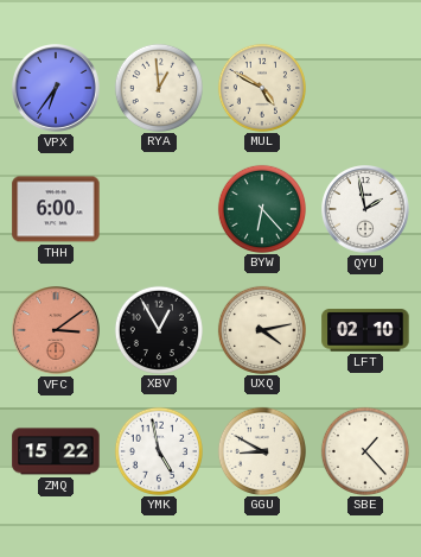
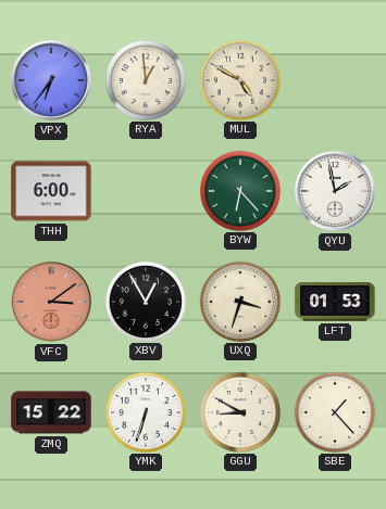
UXQ: 4:13 -> 3:33 (239, 301)
LFT: 02:10 -> 01:53 (335, 302)
YMK: 4:58 -> 6:33 (145, 411)
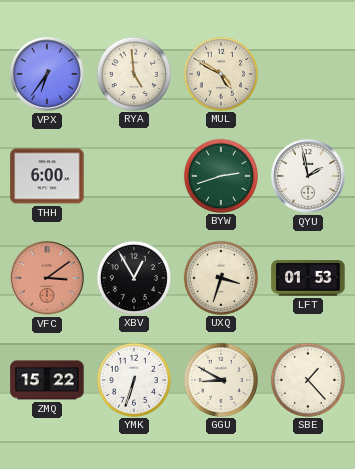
RYA: 12:59 -> 4:59 (133, 73)
BYW: 6:23 -> 2:42 (220, 175)
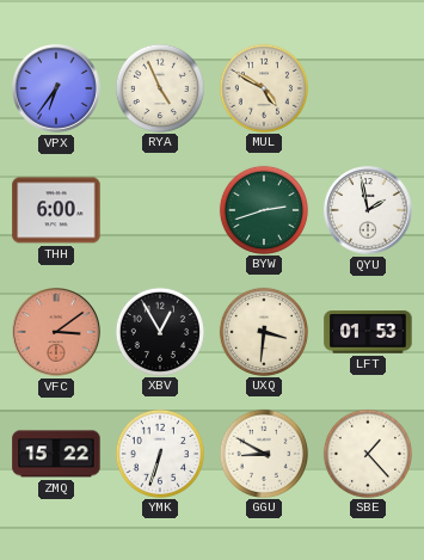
RYA: 4:59 -> 4:56 (159, 87)
UXQ: 3:33 -> 3:31 (263, 331)
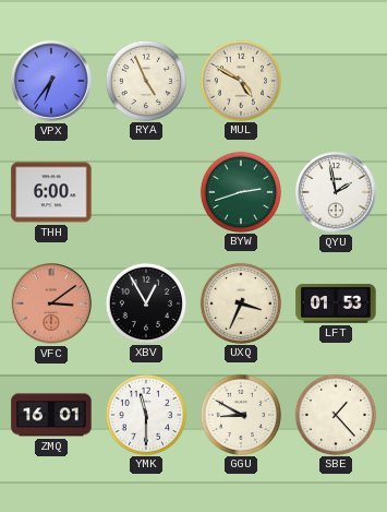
UXQ: 3:31 -> 3:34 (240, 302)
ZMQ: 15:22 -> 16:01 (51, 415)
YMK: 6:33 -> 11:30 (145, 414)
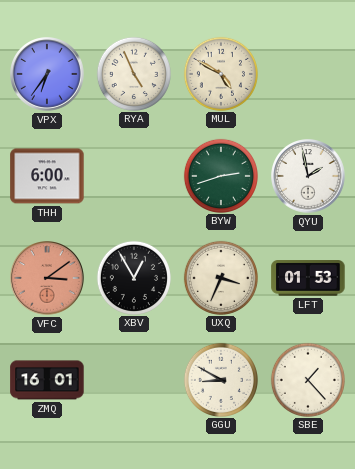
YMK: 11:30 -> none (145, 414)
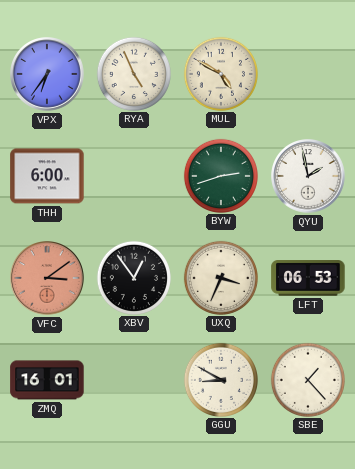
XBV: 12:55 -> 12:54 (133, 277)
LFT: 01:53 -> 06:53 (308, 278)
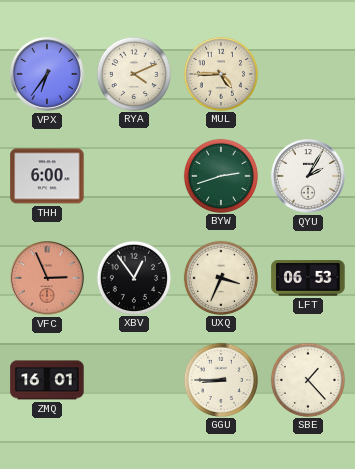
RYA: 4:56 -> 4:11 (133, 73)
MUL: 4:50 -> 4:45 (220, 73)
QYU: 1:58 -> 2:05 (308, 176)
VFC: 3:09 -> 2:56 (47, 278)
GGU: 8:50 -> 8:45 (220, 379)
